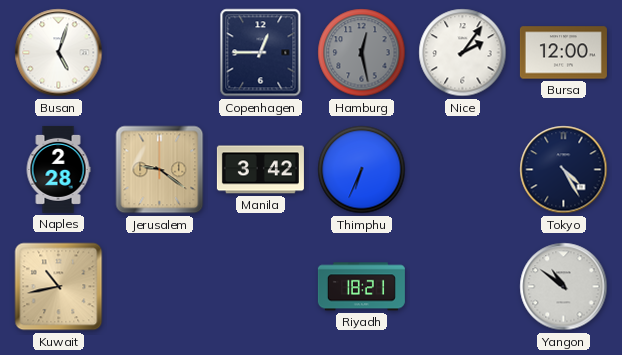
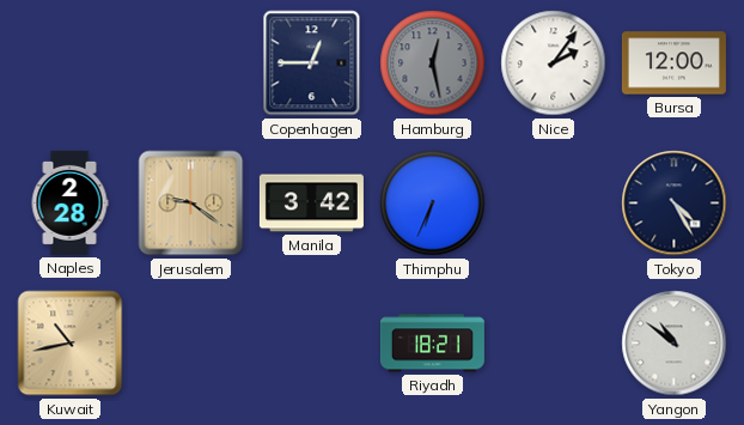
Busan: 5:03 -> none (59, 53)
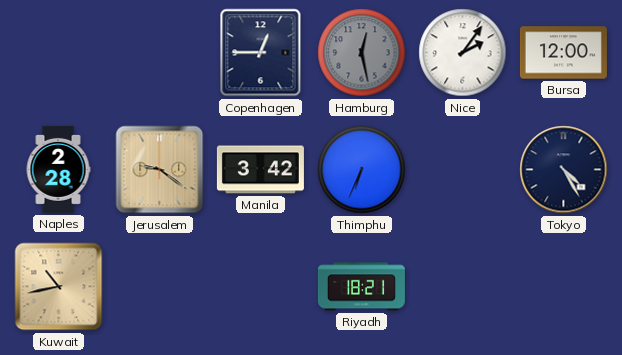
Yangon: 10:51 -> none (675, 344)
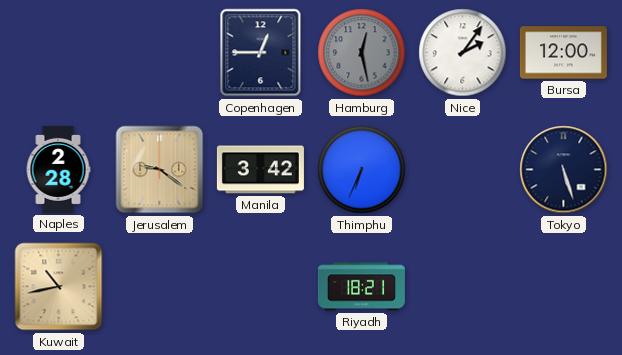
Tokyo: 4:25 -> 5:27 (564, 170)
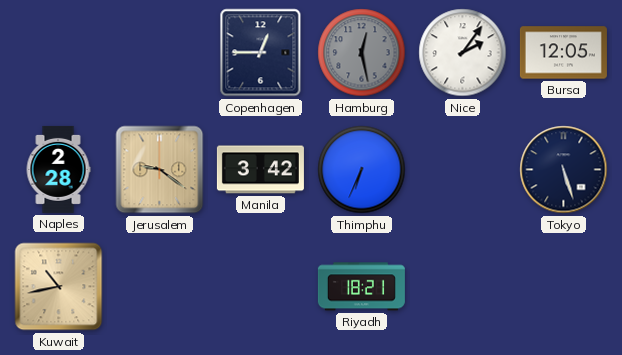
Bursa: 12:00 -> 12:05 (563, 53)
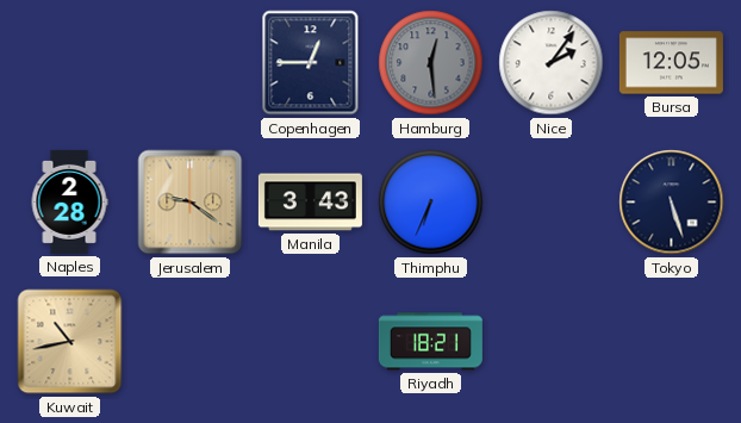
Hamburg: 12:28 -> 12:29 (431, 63)
Manila: 3:42 -> 3:43 (310, 203)
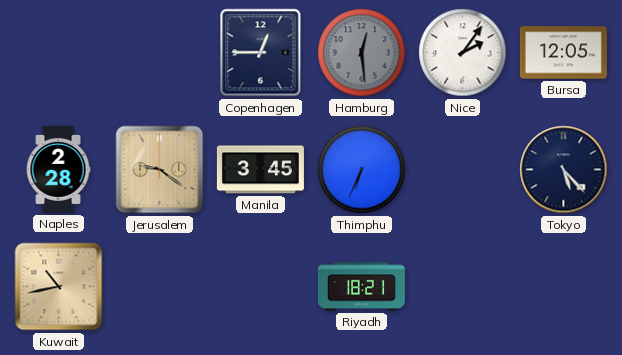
Manila: 3:43 -> 3:45 (260, 170)
Tokyo: 5:27 -> 5:23 (564, 170)
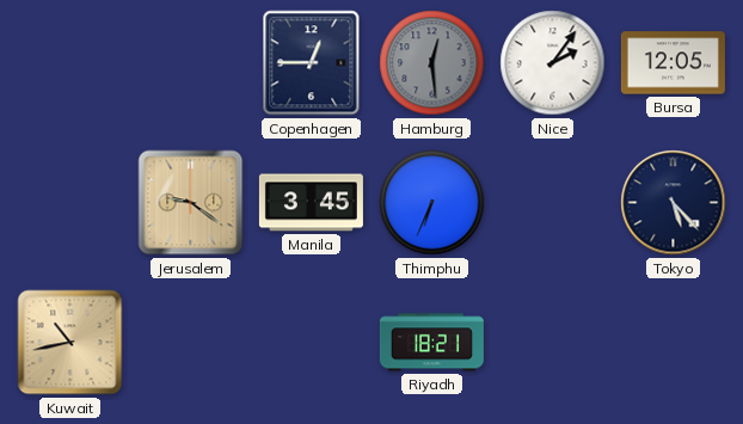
Naples: 2:28 -> none (58, 169)
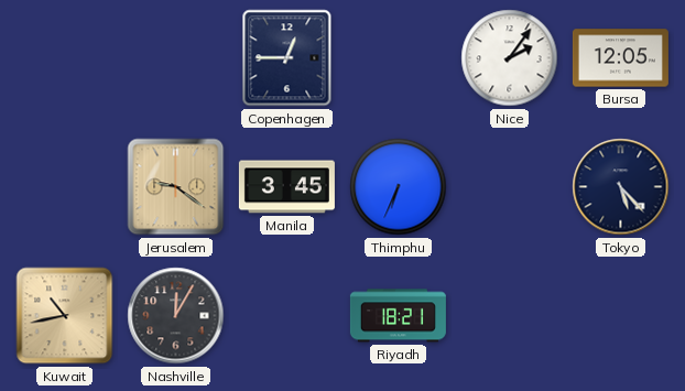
Hamburg: 12:29 -> none (432, 63)
Nashville: none -> 12:05 (176, 316)
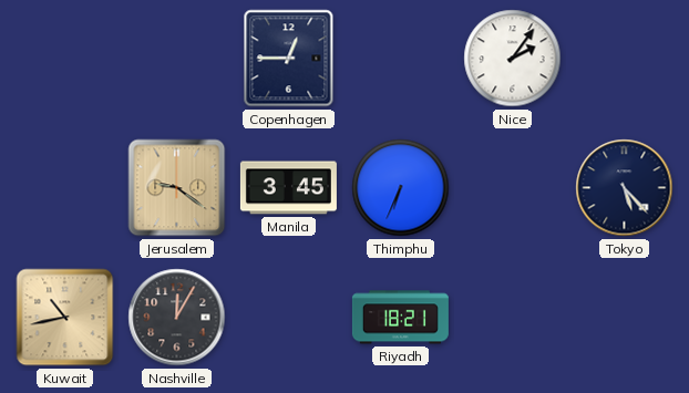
Bursa: 12:05 -> none (620, 58)
